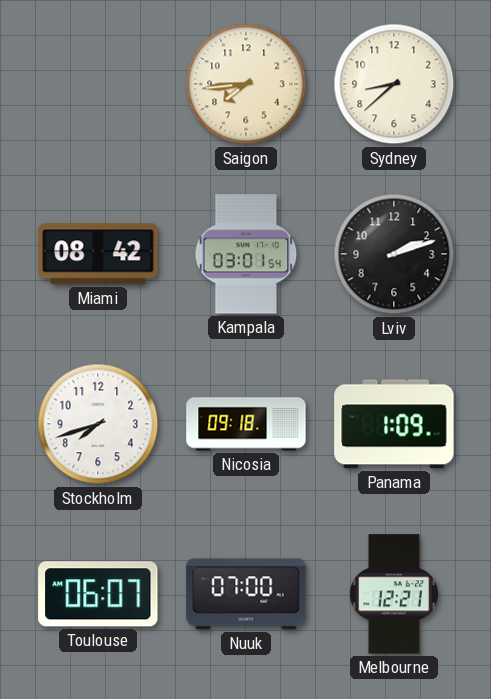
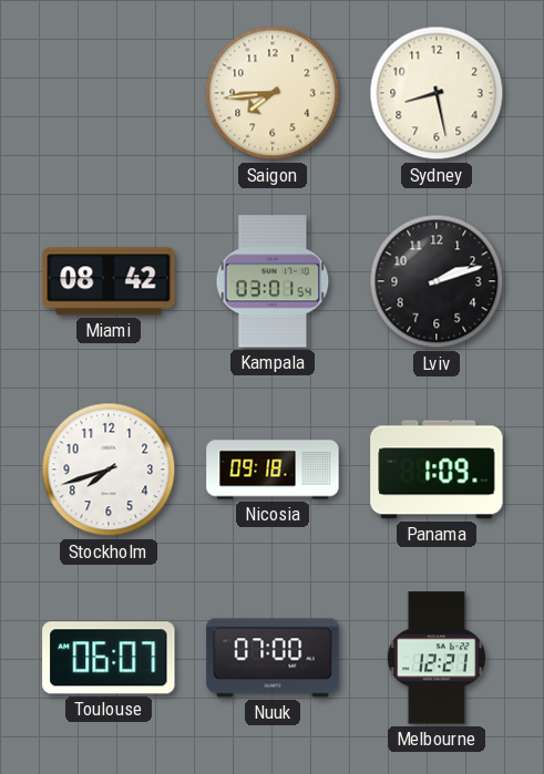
Sydney: 8:38 -> 8:28 (437, 93)
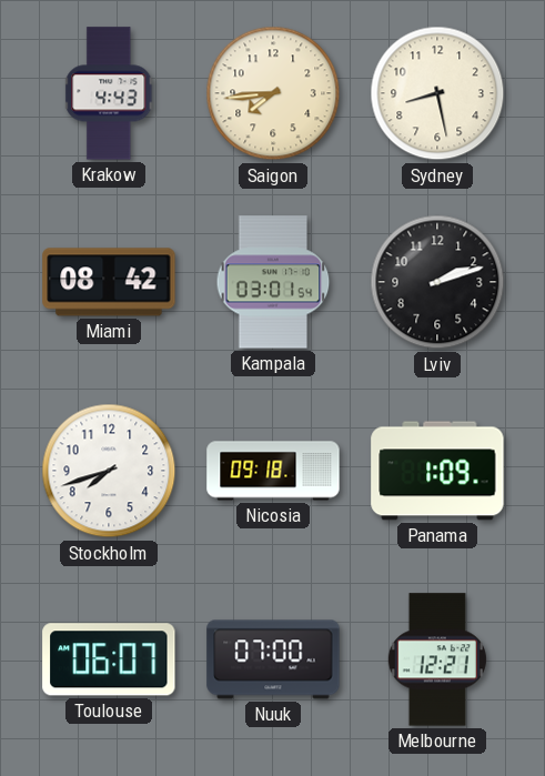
Krakow: none -> 4:43 (110, 93)
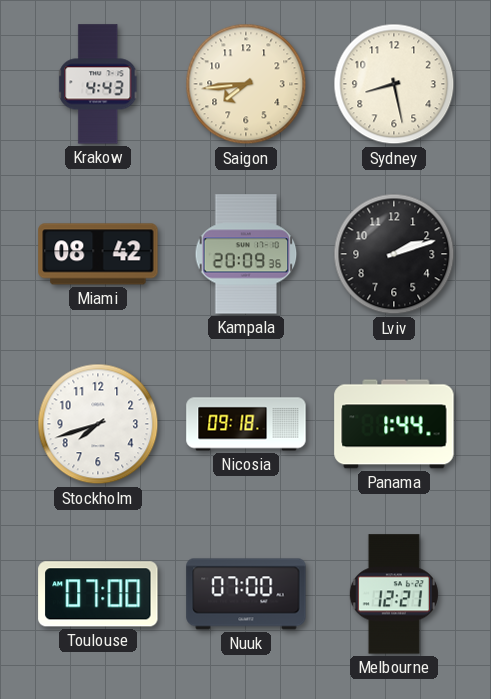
Kampala: 03:01 -> 20:09 (246, 254)
Panama: 1:09 -> 1:44 (394, 424)
Toulouse: 06:07 -> 07:00 (98, 594)
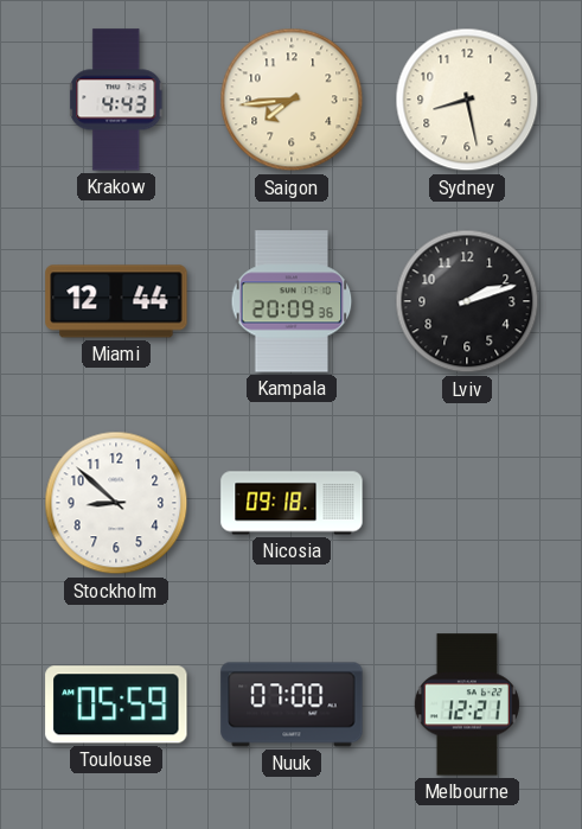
Miami: 08:42 -> 12:44 (116, 301)
Stockholm: 7:42 -> 8:52 (116, 503)
Panama: 1:44 -> none (394, 424)
Toulouse: 07:00 -> 05:59 (116, 704)
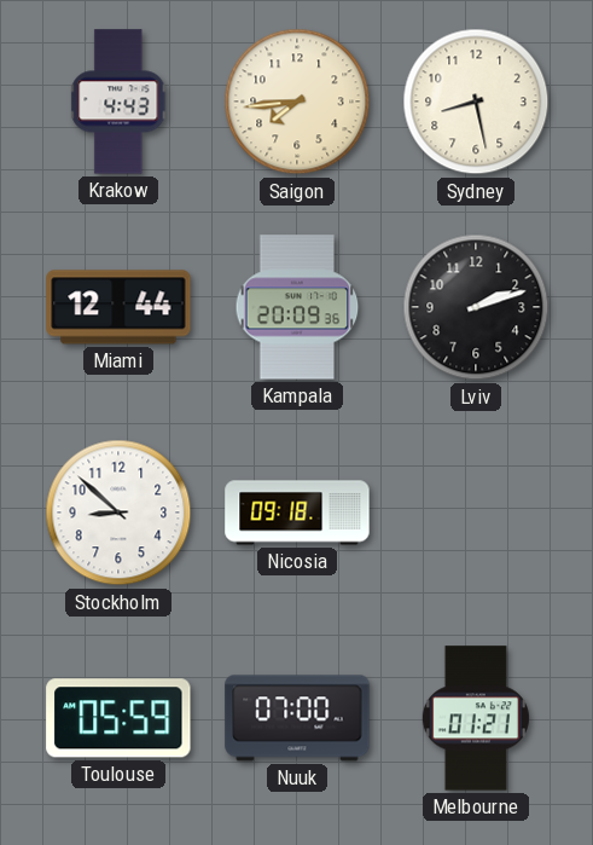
Melbourne: 12:21 -> 01:21 (476, 718)
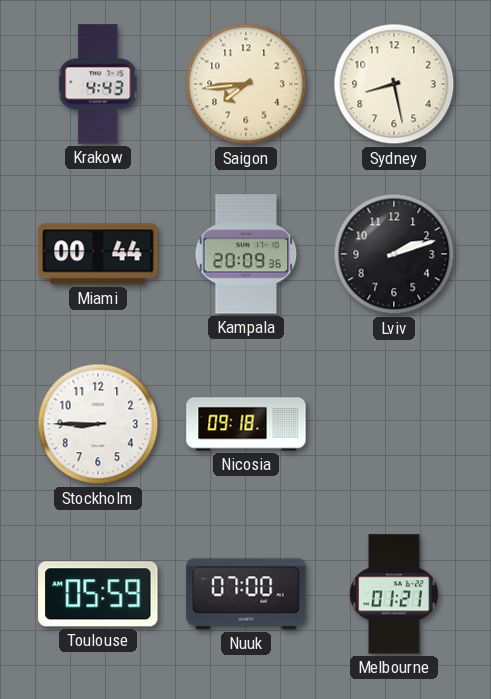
Miami: 12:44 -> 00:44 (98, 254)
Stockholm: 8:52 -> 8:45 (98, 424)
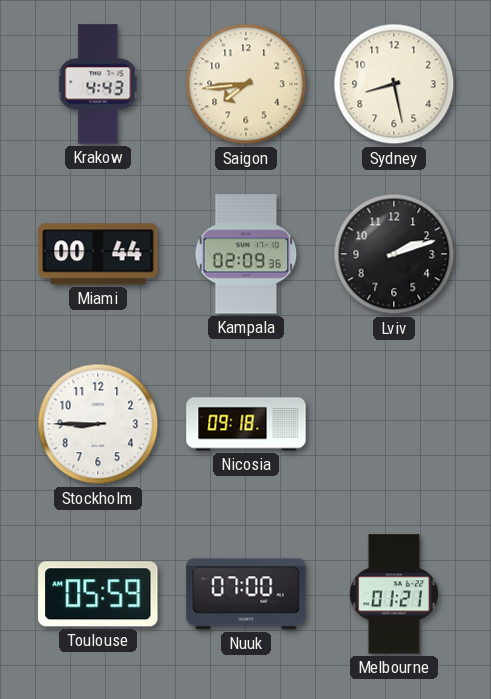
Kampala: 20:09 -> 02:09 (246, 254)
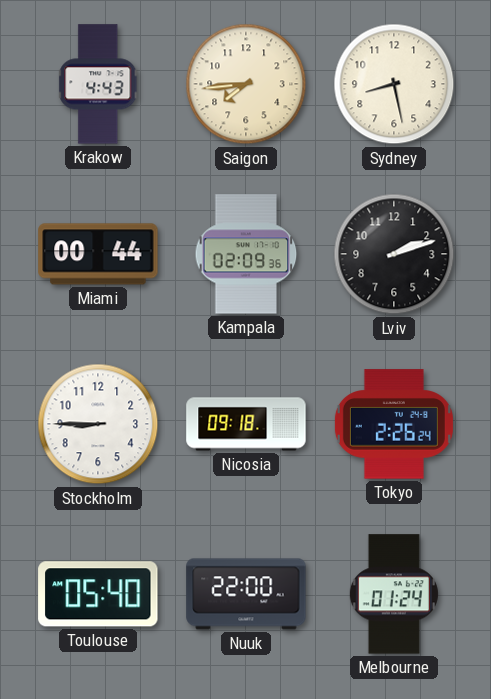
Tokyo: none -> 2:26 (394, 424)
Toulouse: 05:59 -> 05:40 (98, 594)
Nuuk: 07:00 -> 22:00 (246, 594)
Melbourne: 01:21 -> 01:24 (394, 594)
